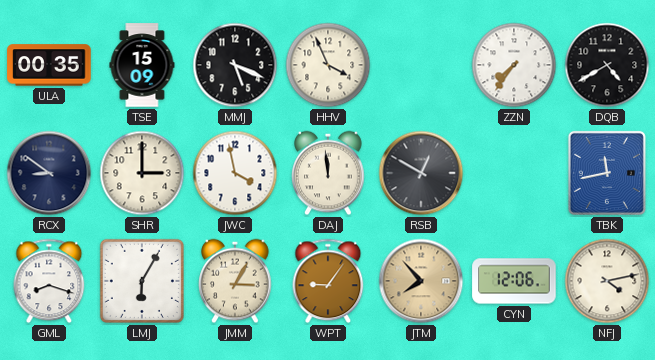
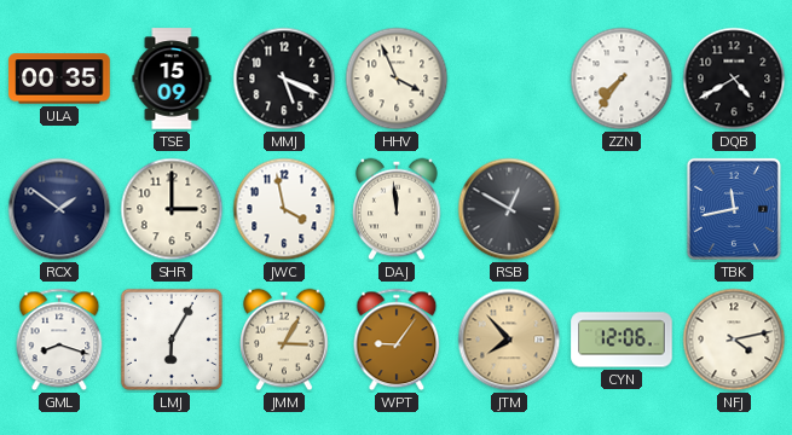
RCX: 8:51 -> 1:51 (59, 209)
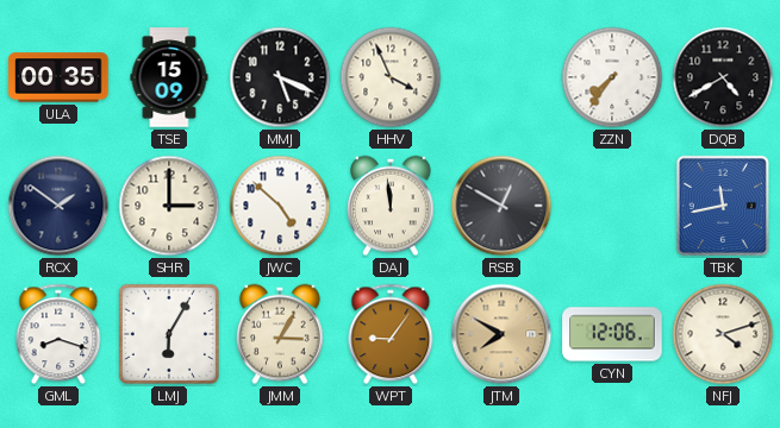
JWC: 3:58 -> 4:52 (280, 206)
JTM: 7:53 -> 7:50 (501, 334)
NFJ: 4:13 -> 4:12 (723, 334)
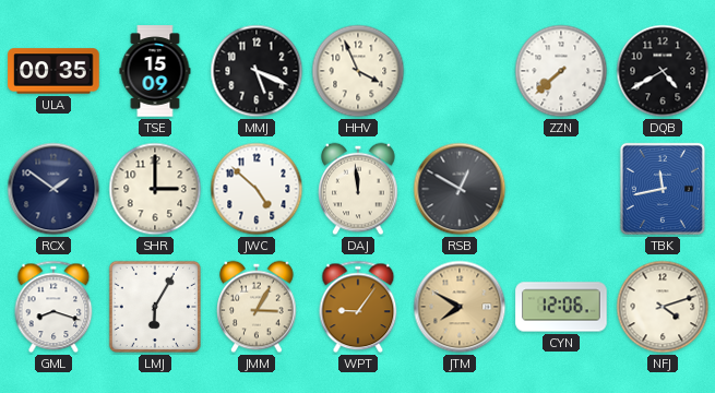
ZZN: 7:36 -> 7:38 (561, 71)
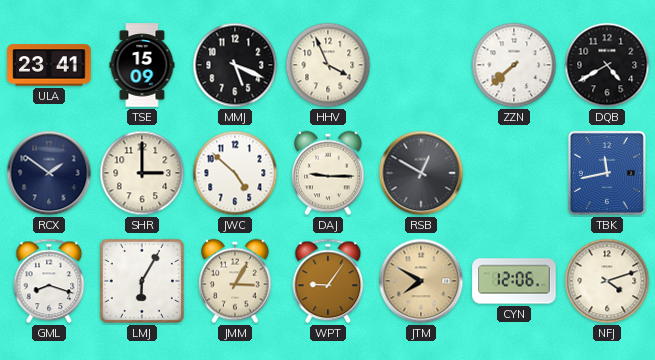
ULA: 00:35 -> 23:41 (49, 65)
DAJ: 11:59 -> 9:15 (328, 173)
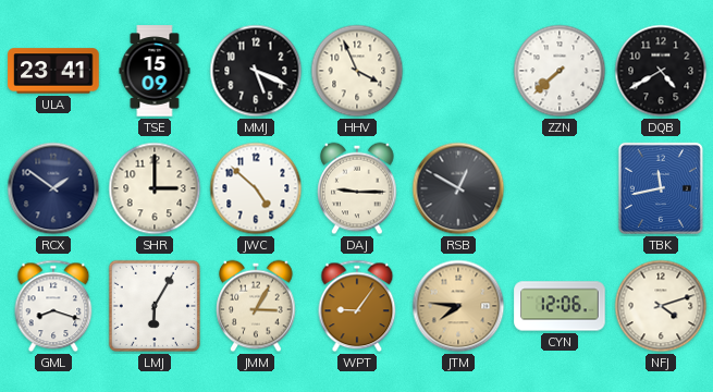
JTM: 7:50 -> 7:46 (458, 306)
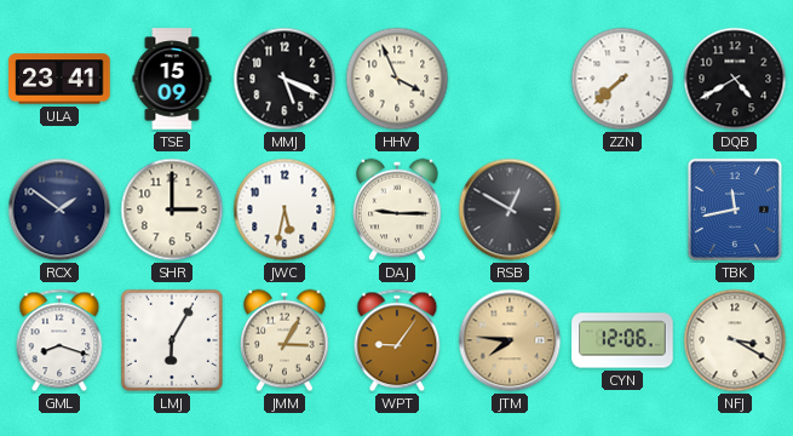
JWC: 4:52 -> 5:32 (285, 210)
NFJ: 4:12 -> 3:20 (735, 340)
